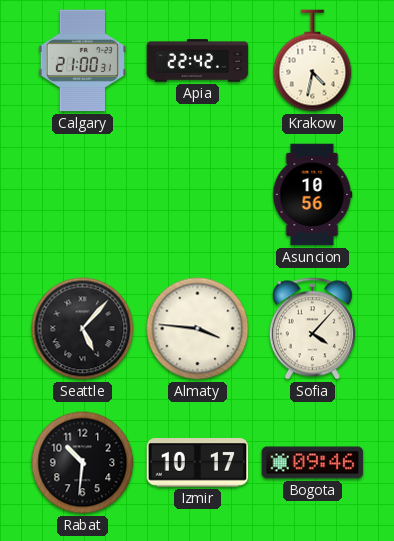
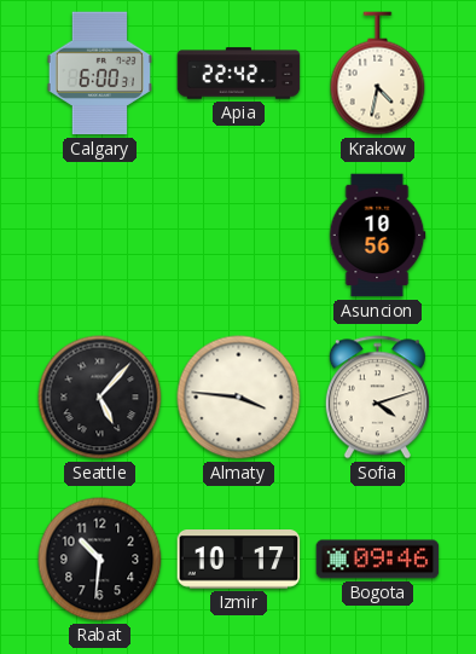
Calgary: 21:00 -> 6:00 (99, 74)
Sofia: 4:07 -> 4:12 (377, 398)
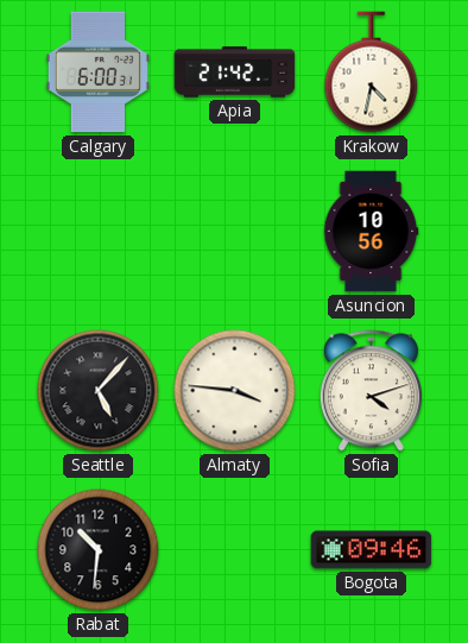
Apia: 22:42 -> 21:42 (235, 73)
Izmir: 10:17 -> none (239, 560)
